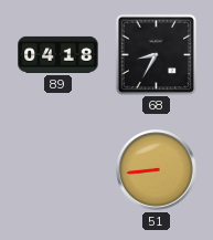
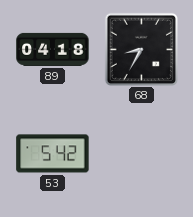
53: none -> 5:42 (53, 154)
51: 8:44 -> none (157, 170)
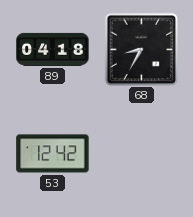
53: 5:42 -> 12:42 (53, 154)
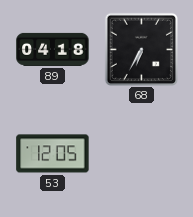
68: 8:35 -> 6:35 (141, 49)
53: 12:42 -> 12:05 (53, 154)
